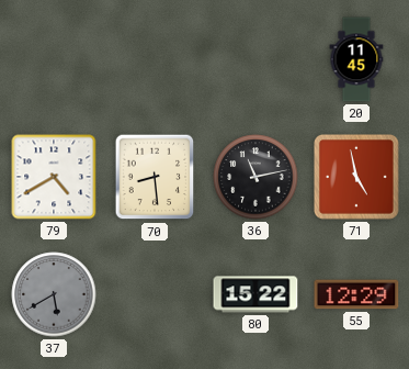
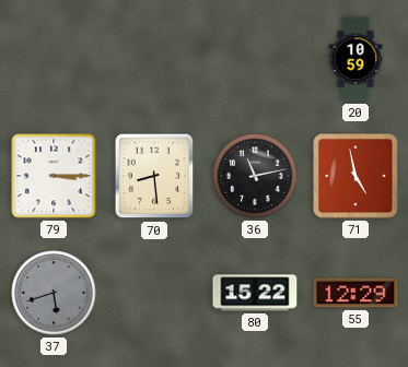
20: 11:45 -> 10:59 (355, 59)
79: 4:40 -> 3:15 (54, 176)
37: 5:40 -> 5:42 (54, 293)
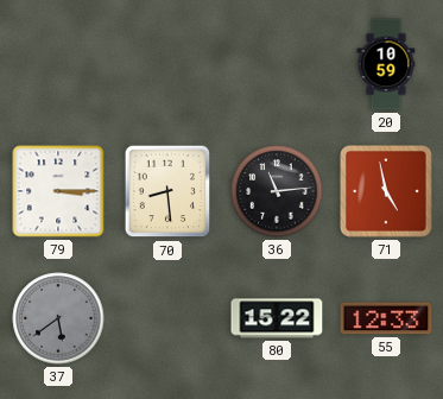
36: 11:13 -> 11:14 (277, 191)
37: 5:42 -> 5:39 (58, 318)
55: 12:29 -> 12:33 (386, 318)
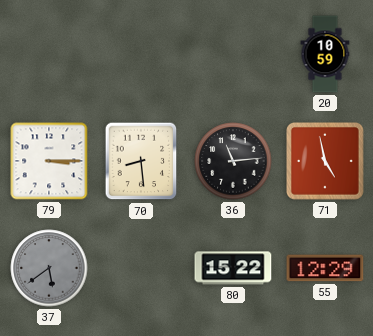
55: 12:33 -> 12:29 (325, 268)
